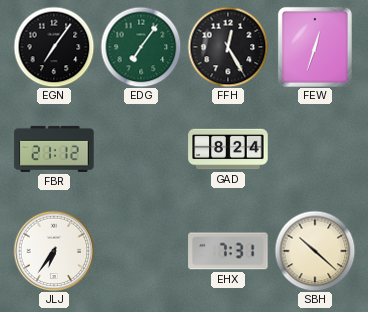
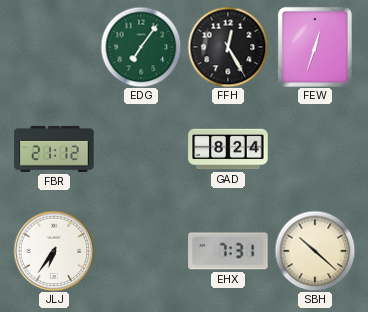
EGN: 7:06 -> none (54, 47)
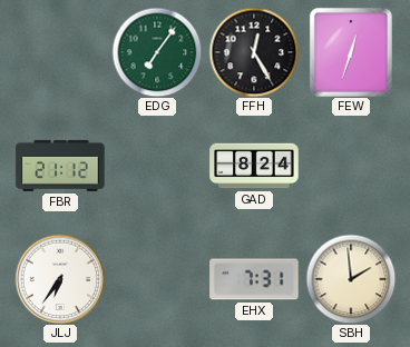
SBH: 10:22 -> 1:59 (351, 279)
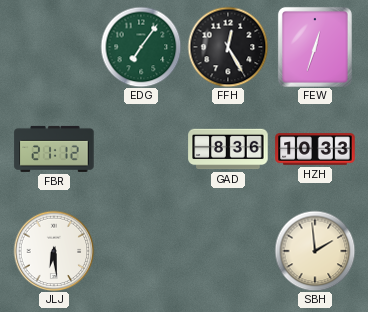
GAD: 8:24 -> 8:36 (228, 149)
HZH: none -> 10:33 (315, 149)
JLJ: 6:36 -> 6:29 (54, 251)
EHX: 7:31 -> none (254, 279)
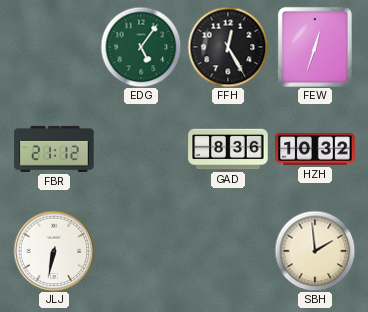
EDG: 7:06 -> 5:06 (141, 47)
HZH: 10:33 -> 10:32 (315, 149)
JLJ: 6:29 -> 6:32 (54, 251)
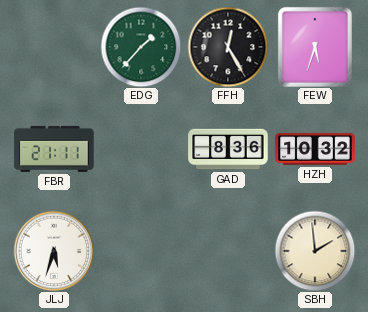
EDG: 5:06 -> 1:37 (141, 47)
FEW: 12:33 -> 5:33 (315, 47)
FBR: 21:12 -> 21:11 (54, 149)
JLJ: 6:32 -> 5:33 (54, 251)
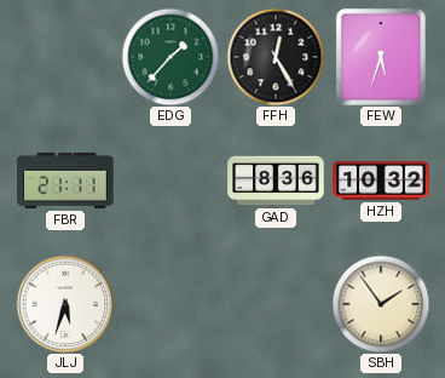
SBH: 1:59 -> 1:54 (381, 304)
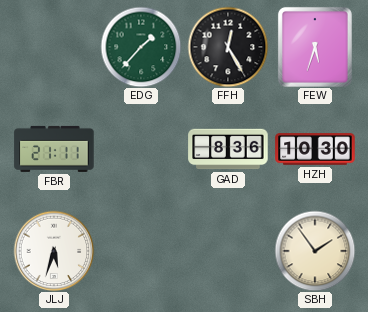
HZH: 10:32 -> 10:30 (315, 149)
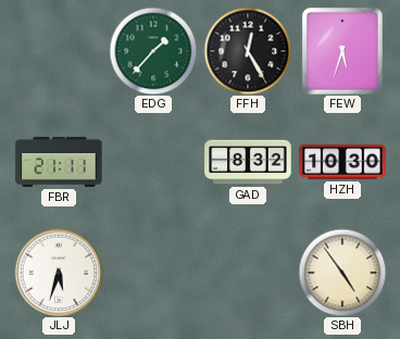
GAD: 8:36 -> 8:32 (248, 162)
SBH: 1:54 -> 4:54 (342, 273)
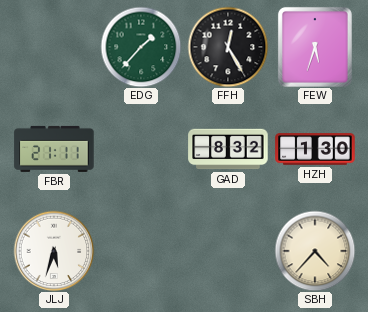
HZH: 10:30 -> 1:30 (315, 149)
SBH: 4:54 -> 4:37 (315, 251)
